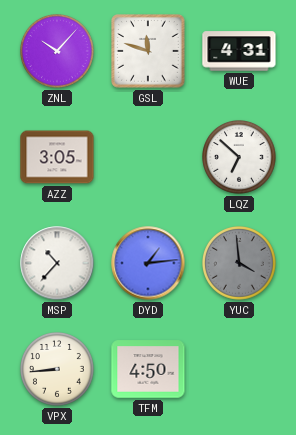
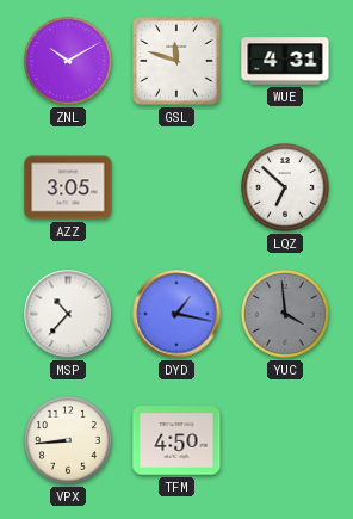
ZNL: 10:07 -> 10:10 (69, 62)
DYD: 1:14 -> 1:17 (176, 314)
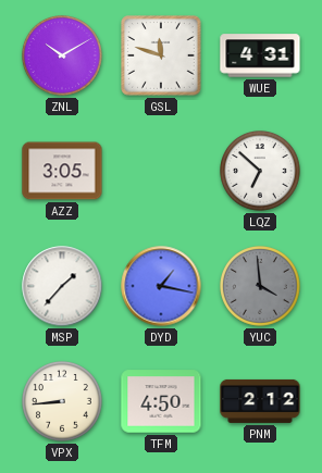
MSP: 10:37 -> 1:37 (62, 286)
PNM: none -> 2:12 (260, 401)
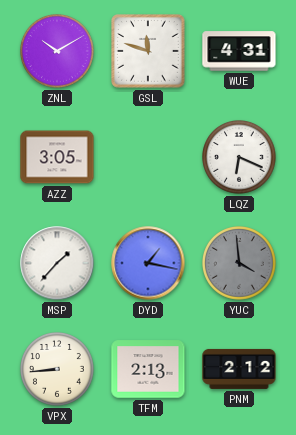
LQZ: 6:52 -> 6:19 (240, 158)
TFM: 4:50 -> 2:13 (148, 369)
